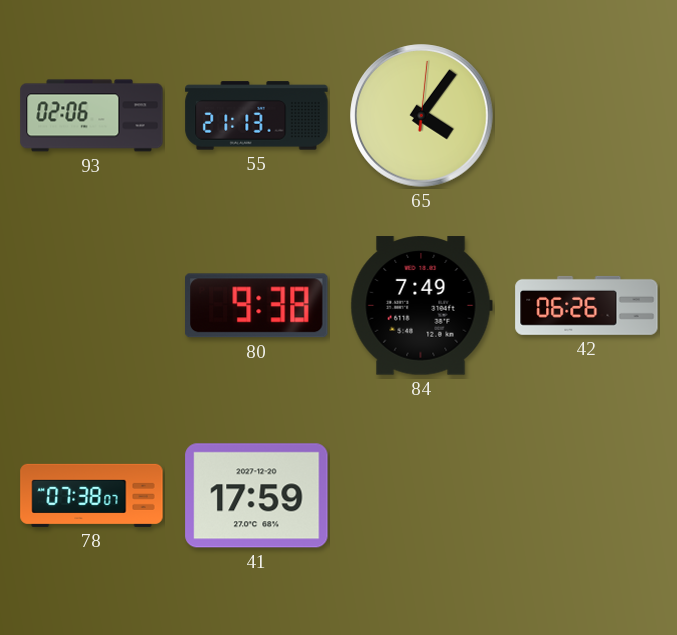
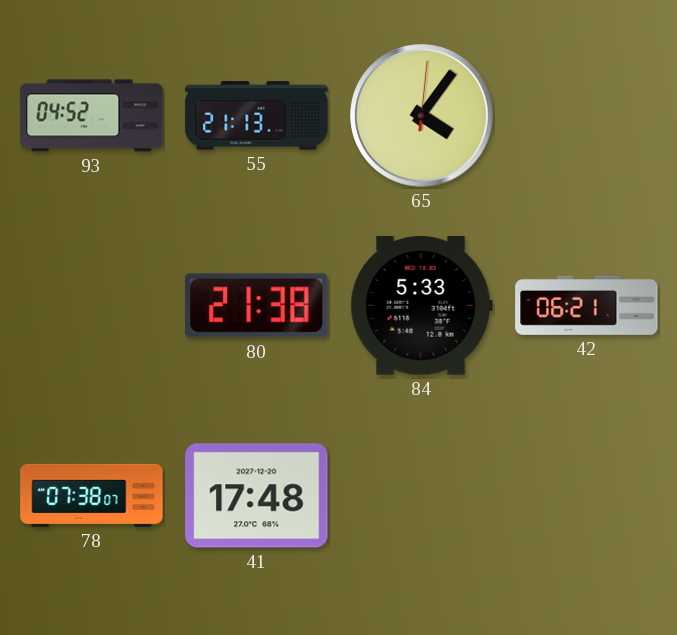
93: 02:06 -> 04:52 (92, 116)
80: 9:38 -> 21:38 (257, 306)
84: 7:49 -> 5:33 (421, 306)
42: 06:26 -> 06:21 (587, 305)
41: 17:59 -> 17:48 (257, 496)
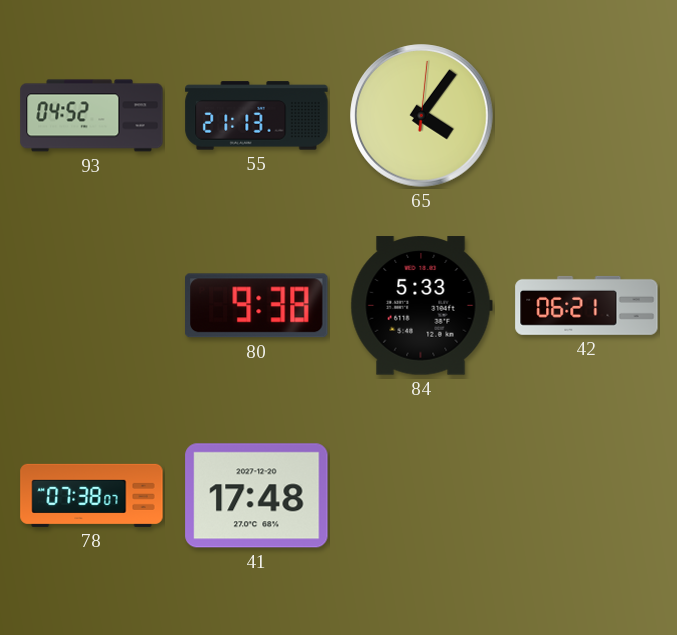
80: 21:38 -> 9:38 (257, 306)
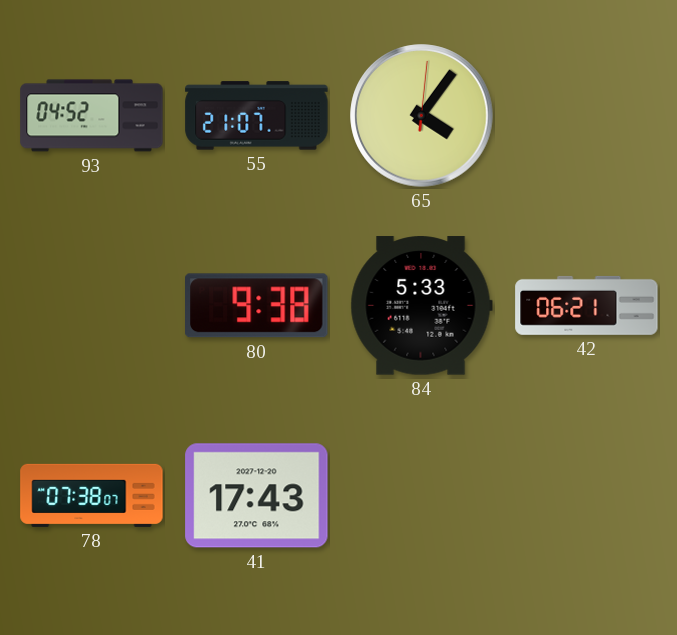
55: 21:13 -> 21:07 (257, 116)
41: 17:48 -> 17:43 (257, 496)
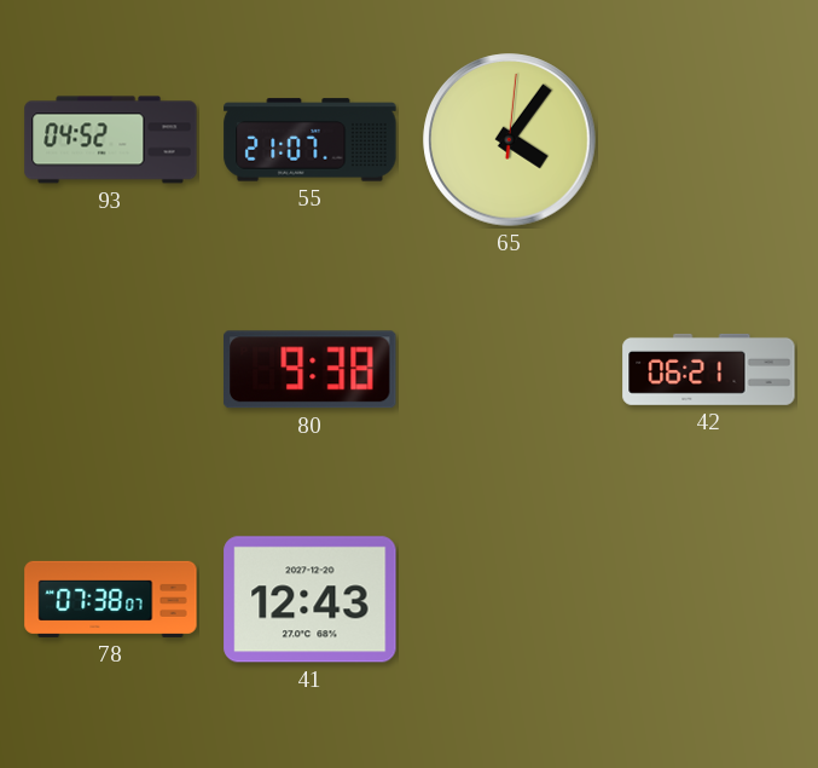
84: 5:33 -> none (421, 306)
41: 17:43 -> 12:43 (311, 600)
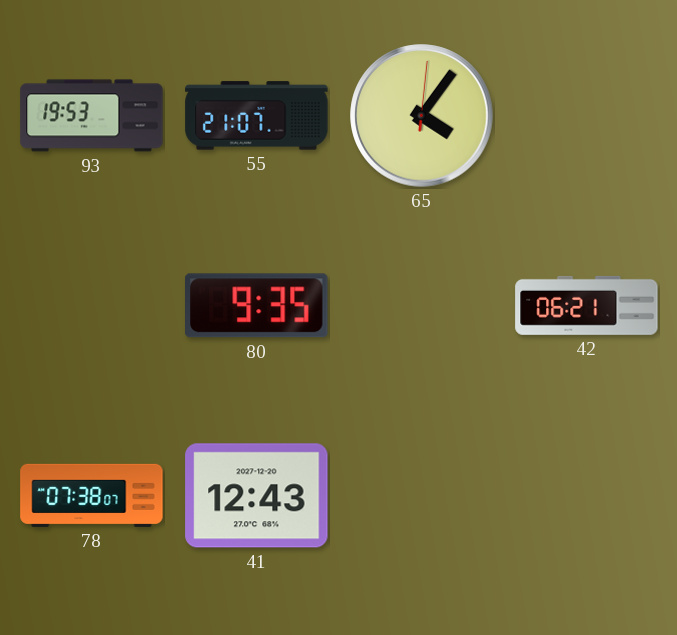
93: 04:52 -> 19:53 (92, 116)
80: 9:38 -> 9:35 (257, 306)
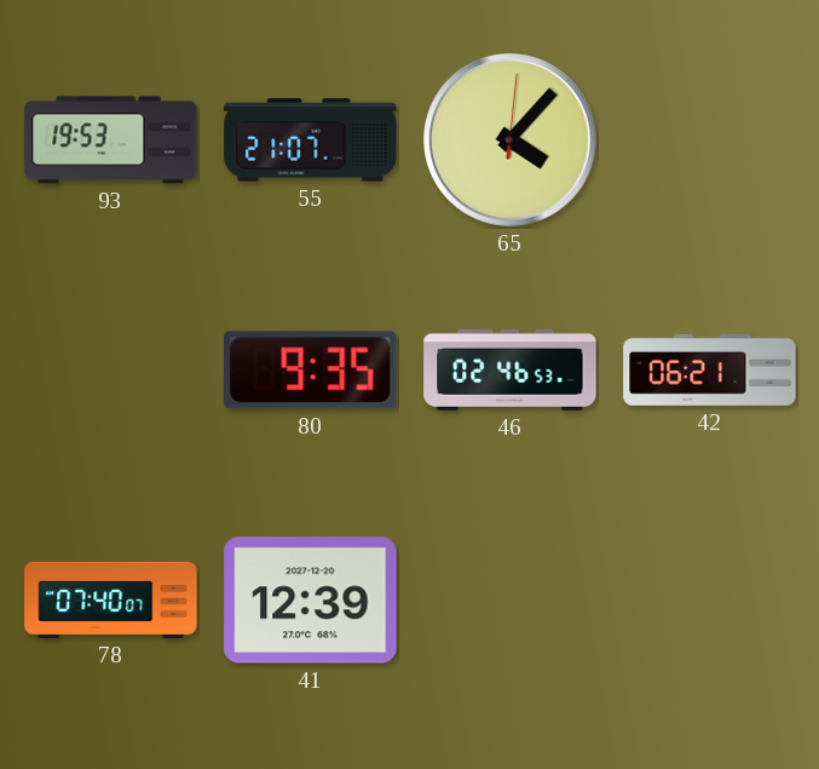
65: 4:06 -> 4:07 (511, 140)
46: none -> 02:46 (511, 369)
78: 07:38 -> 07:40 (111, 599)
41: 12:43 -> 12:39 (311, 601)
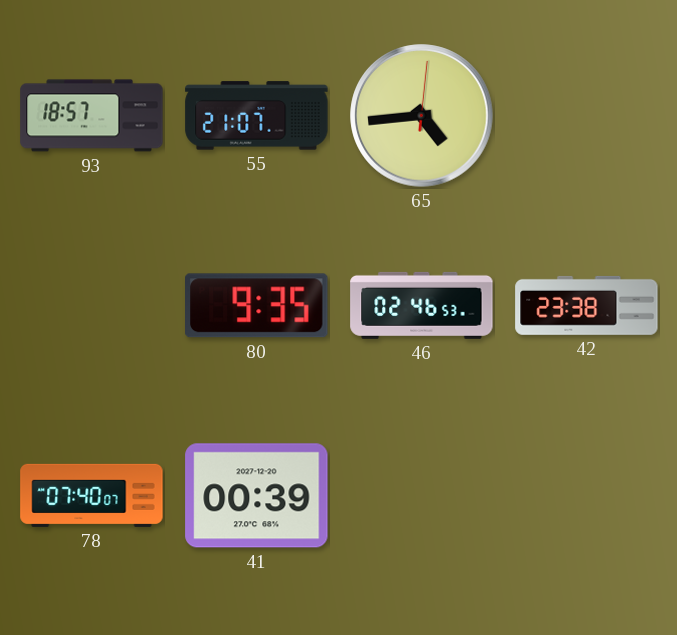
93: 19:53 -> 18:57 (92, 116)
65: 4:07 -> 4:44 (422, 116)
42: 06:21 -> 23:38 (587, 305)
41: 12:39 -> 00:39 (257, 496)
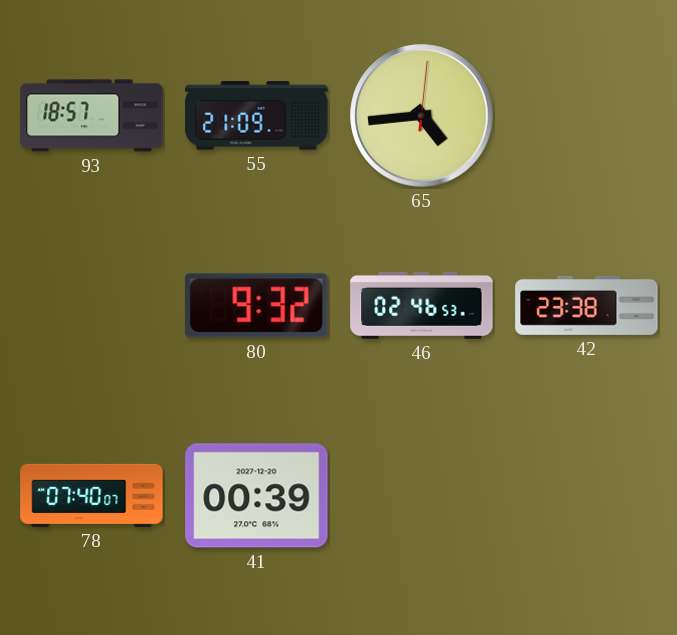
55: 21:07 -> 21:09 (257, 116)
80: 9:35 -> 9:32 (257, 306)
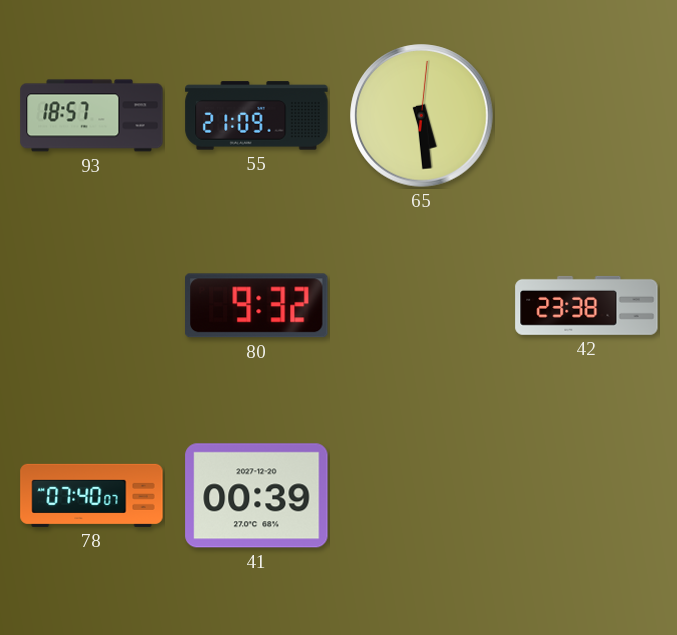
65: 4:44 -> 5:29 (422, 116)
46: 02:46 -> none (422, 305)
